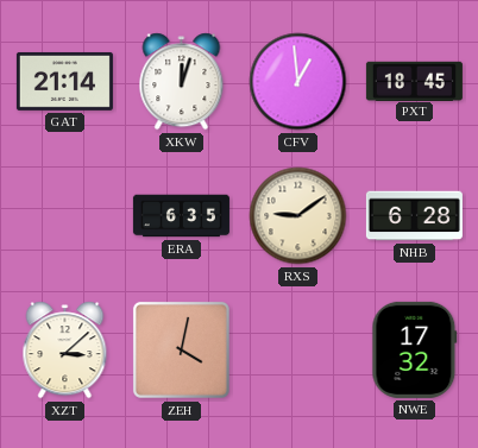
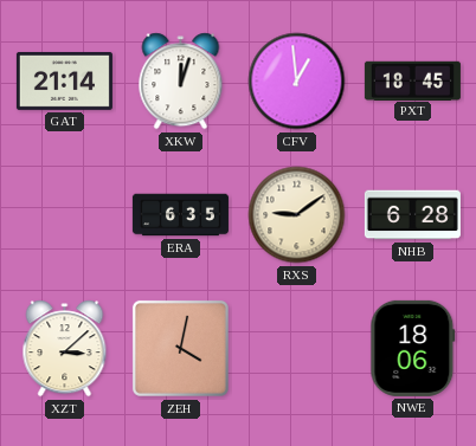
NWE: 17:32 -> 18:06 (413, 348)
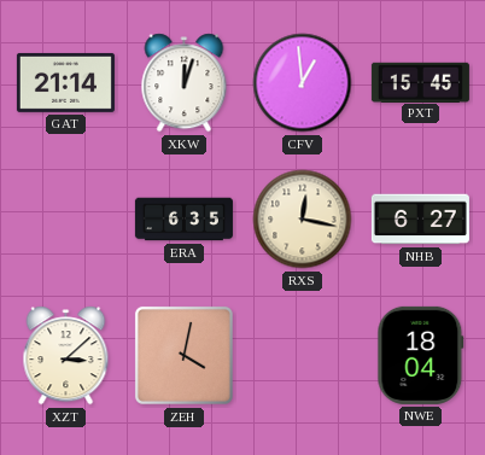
PXT: 18:45 -> 15:45 (420, 82)
RXS: 9:09 -> 12:17 (303, 220)
NHB: 6:28 -> 6:27 (420, 220)
NWE: 18:06 -> 18:04 (421, 355)
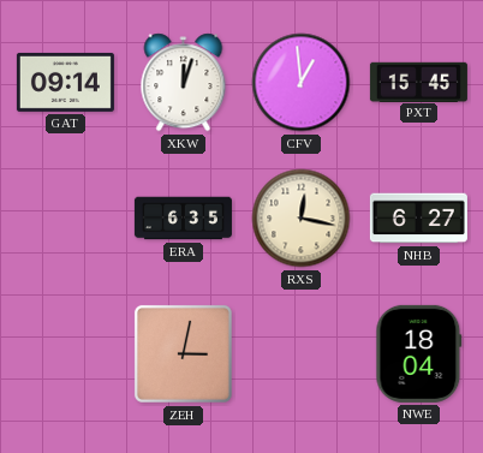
GAT: 21:14 -> 09:14 (65, 82)
XZT: 3:08 -> none (66, 356)
ZEH: 4:02 -> 3:02 (183, 353)
